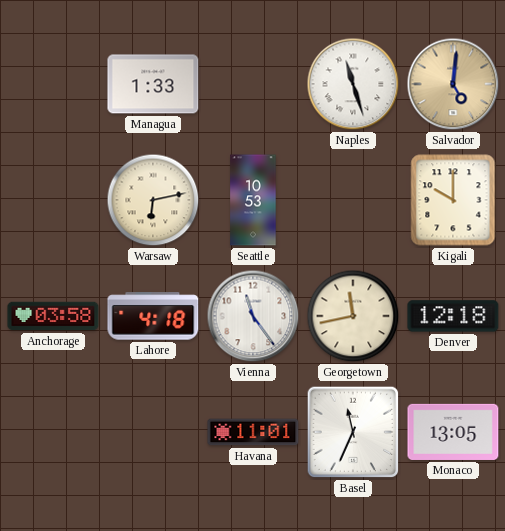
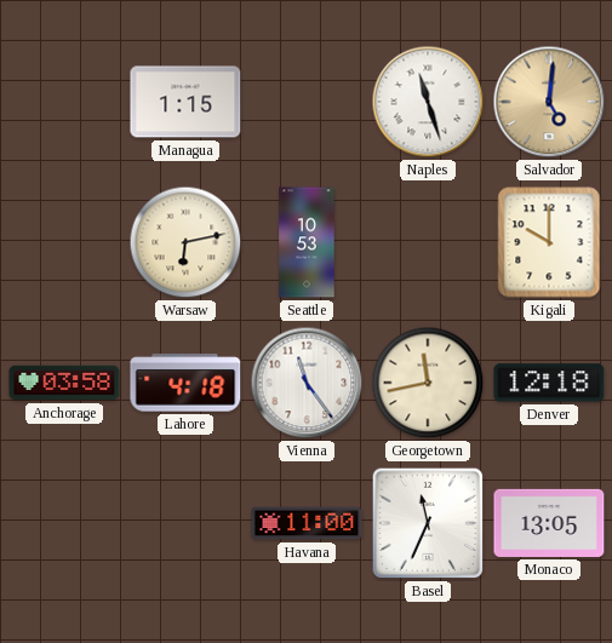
Managua: 1:33 -> 1:15 (185, 102)
Havana: 11:01 -> 11:00 (307, 523)
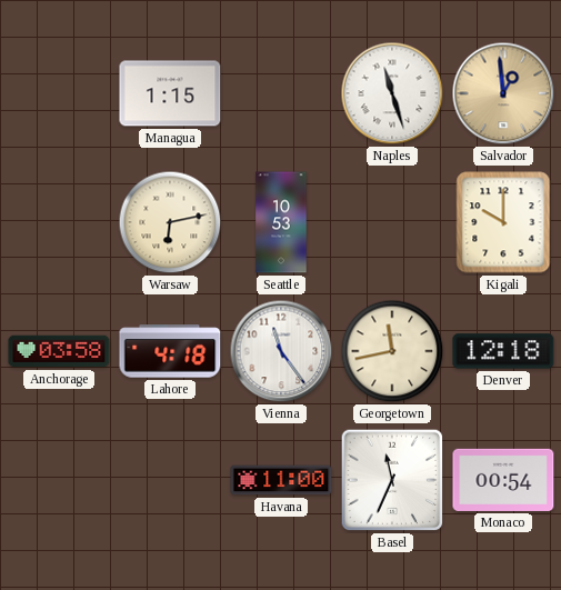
Salvador: 5:01 -> 12:59 (503, 93)
Monaco: 13:05 -> 00:54 (503, 480)
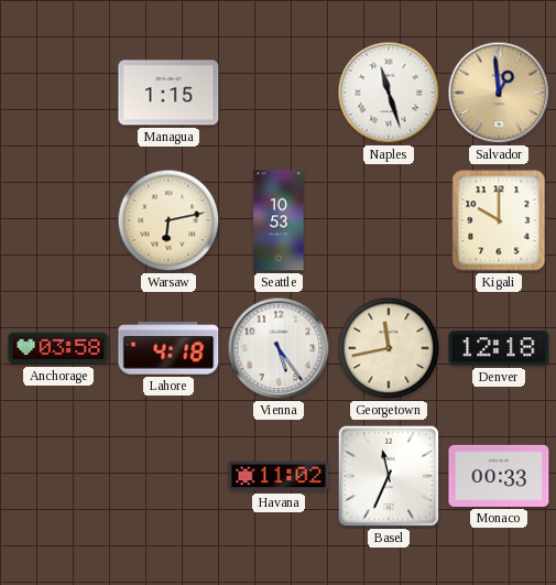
Vienna: 11:24 -> 5:24 (279, 348)
Havana: 11:00 -> 11:02 (279, 476)
Monaco: 00:54 -> 00:33 (499, 476)
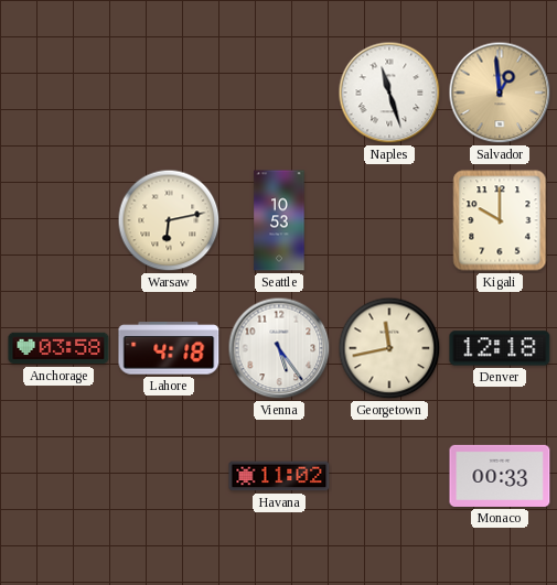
Managua: 1:15 -> none (168, 93)
Basel: 11:34 -> none (389, 476)
